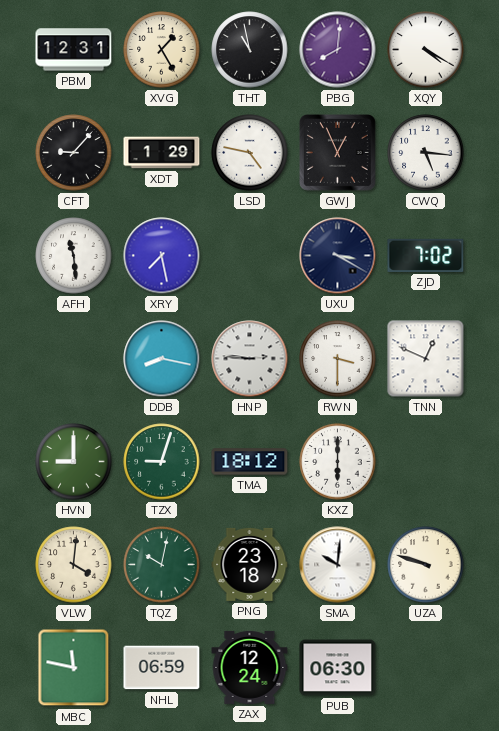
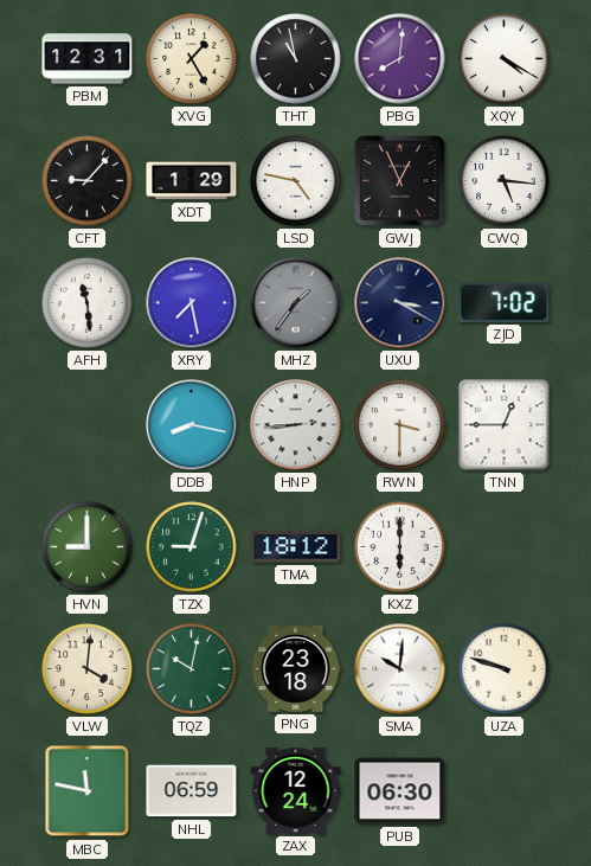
MHZ: none -> 1:36 (296, 303)
HNP: 2:46 -> 2:44 (296, 425)
TNN: 12:49 -> 12:45 (505, 425)
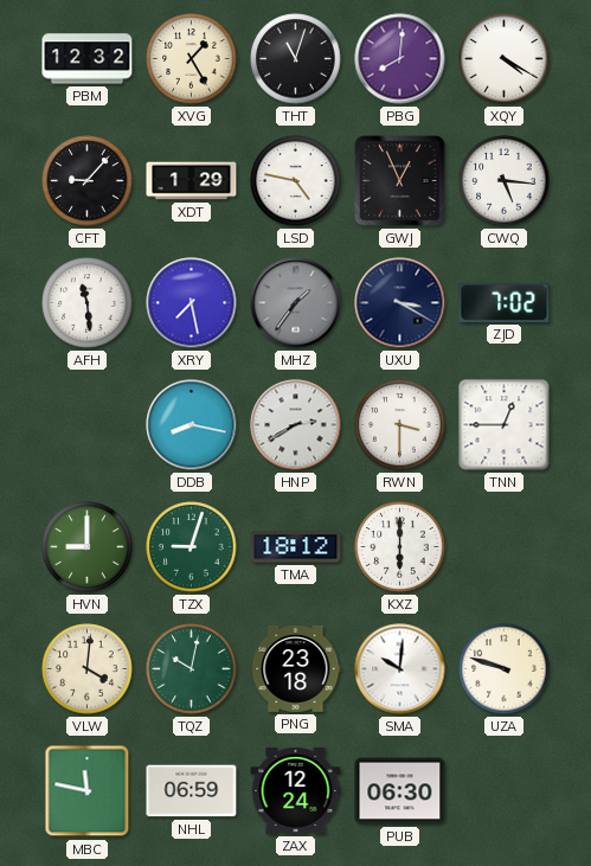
PBM: 12:31 -> 12:32 (88, 59)
THT: 10:58 -> 11:03 (296, 59)
HNP: 2:44 -> 2:40 (296, 425)
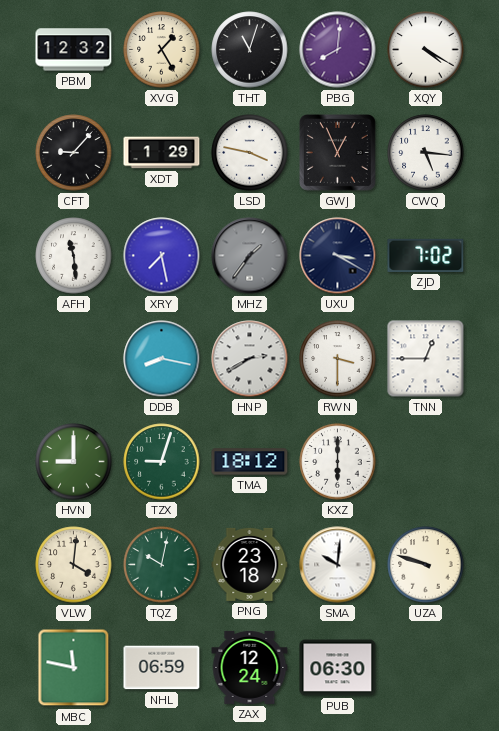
LSD: 4:47 -> 3:47 (250, 153)
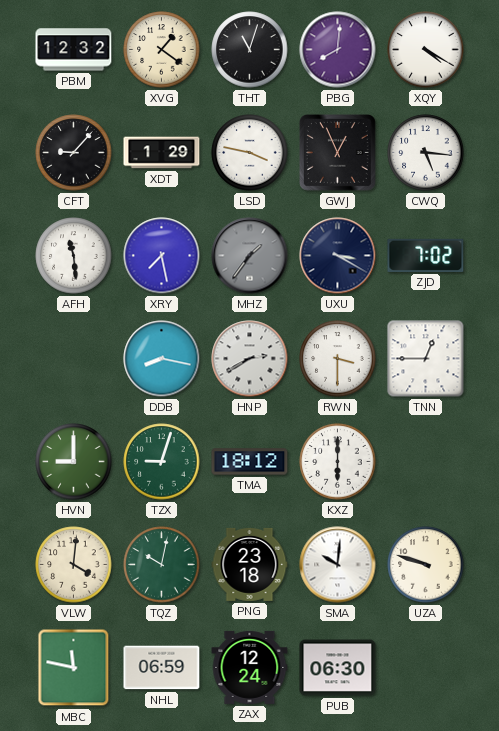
XVG: 1:25 -> 1:21 (162, 50)
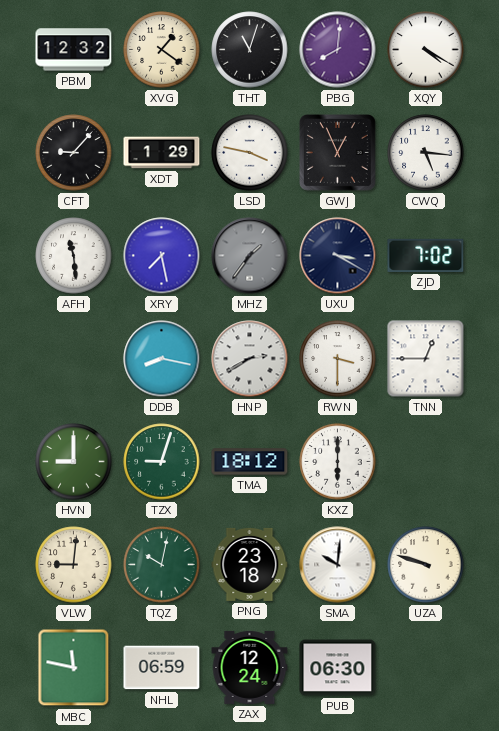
VLW: 4:01 -> 9:01 (74, 565)
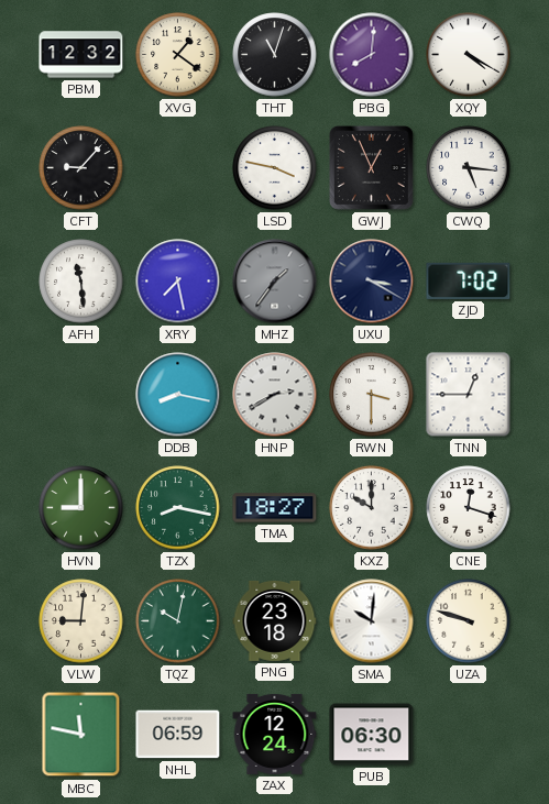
XDT: 1:29 -> none (162, 153)
TZX: 9:03 -> 8:17 (178, 508)
TMA: 18:12 -> 18:27 (275, 508)
KXZ: 6:00 -> 10:00 (372, 508)
CNE: none -> 12:18 (469, 508)
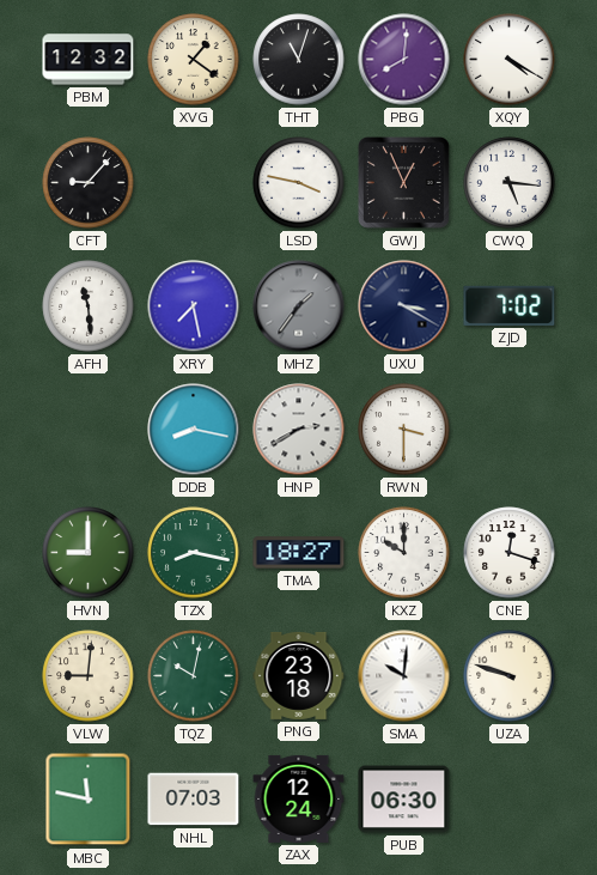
TNN: 12:45 -> none (469, 395)
NHL: 06:59 -> 07:03 (194, 800)
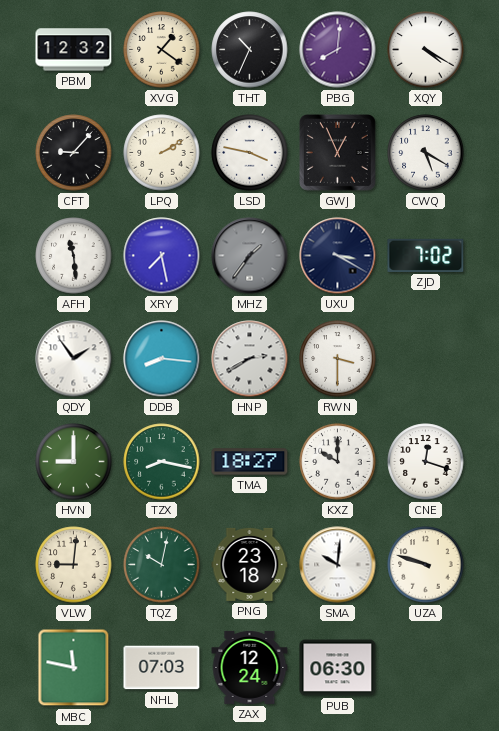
THT: 11:03 -> 10:34 (250, 50)
LPQ: none -> 2:10 (162, 153)
CWQ: 5:16 -> 5:20 (426, 153)
QDY: none -> 1:54 (74, 359)
DDB: 8:17 -> 8:16 (162, 359)
